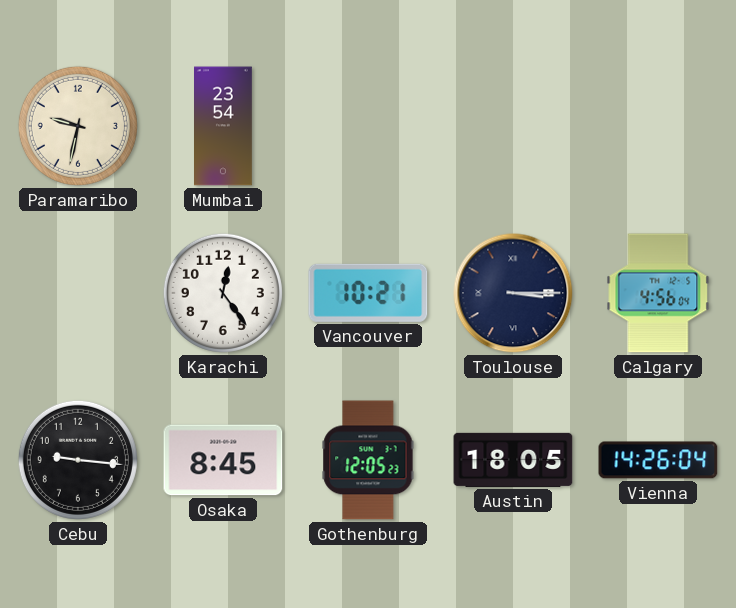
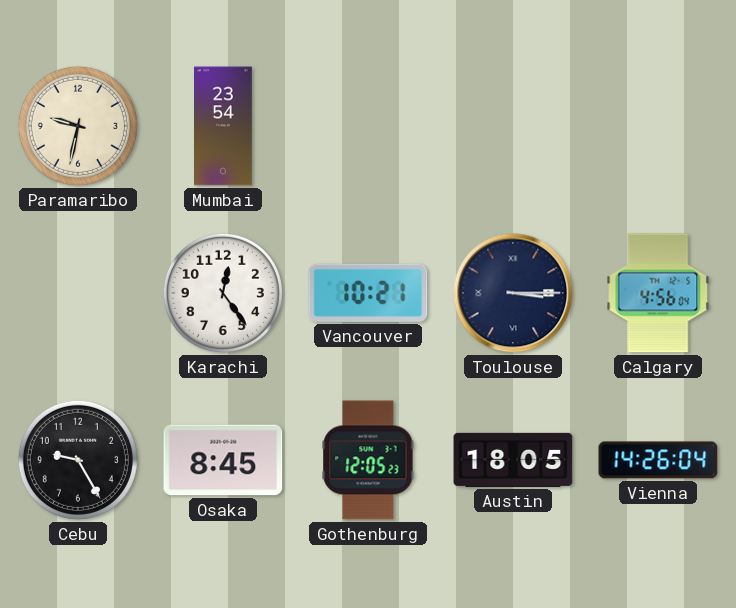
Cebu: 9:16 -> 9:25 (78, 460)
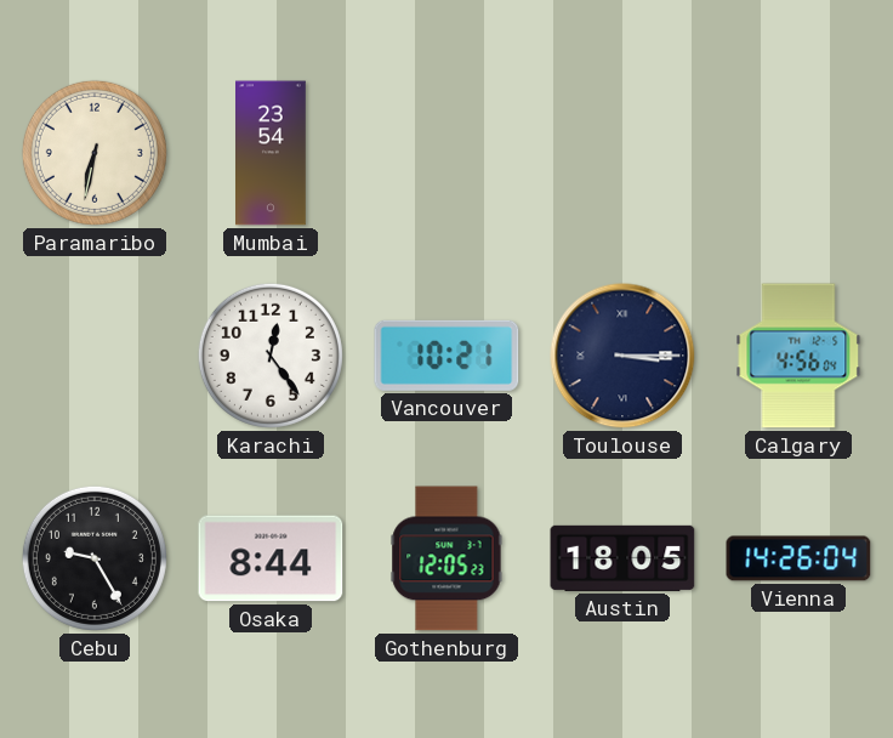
Paramaribo: 9:32 -> 6:32 (95, 153)
Osaka: 8:45 -> 8:44 (271, 558)
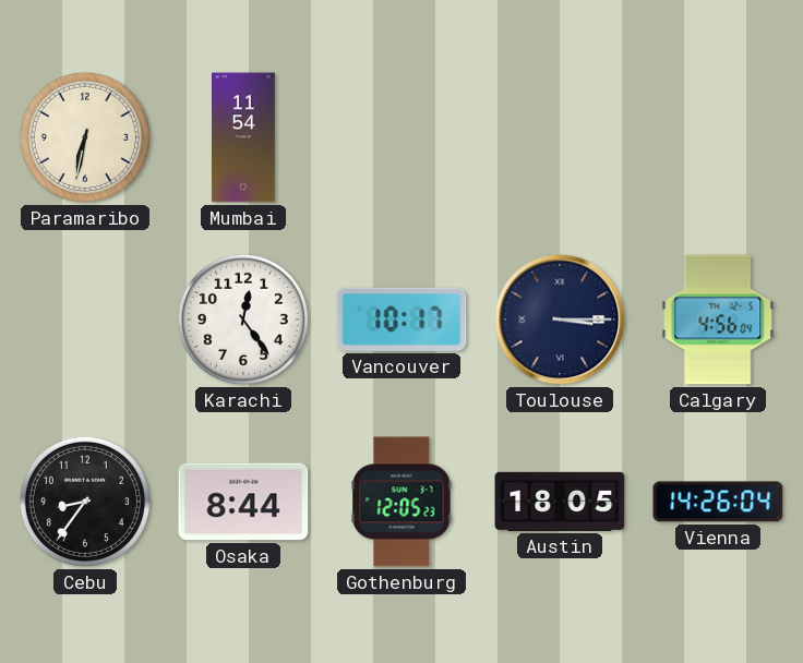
Mumbai: 23:54 -> 11:54 (244, 137)
Vancouver: 10:21 -> 10:17 (401, 320)
Cebu: 9:25 -> 8:36 (85, 502)
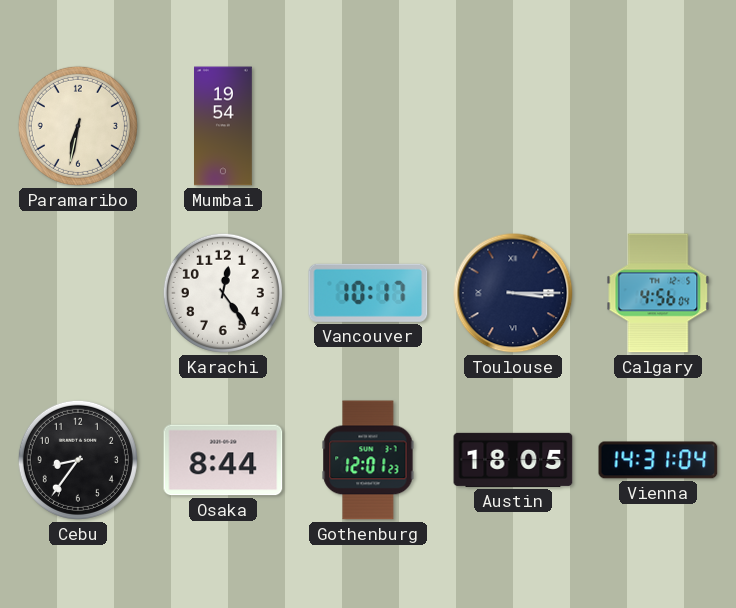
Mumbai: 11:54 -> 19:54 (224, 126)
Gothenburg: 12:05 -> 12:01 (368, 460)
Vienna: 14:26 -> 14:31 (658, 460)
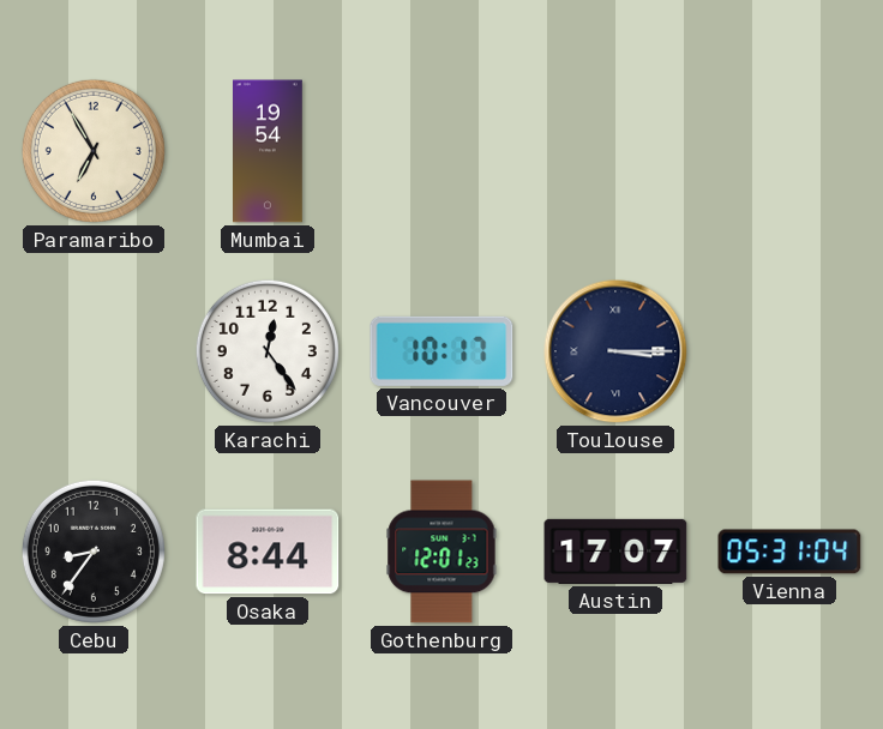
Paramaribo: 6:32 -> 6:55 (94, 151)
Calgary: 4:56 -> none (658, 293)
Austin: 18:05 -> 17:07 (615, 552)
Vienna: 14:31 -> 05:31 (789, 552)
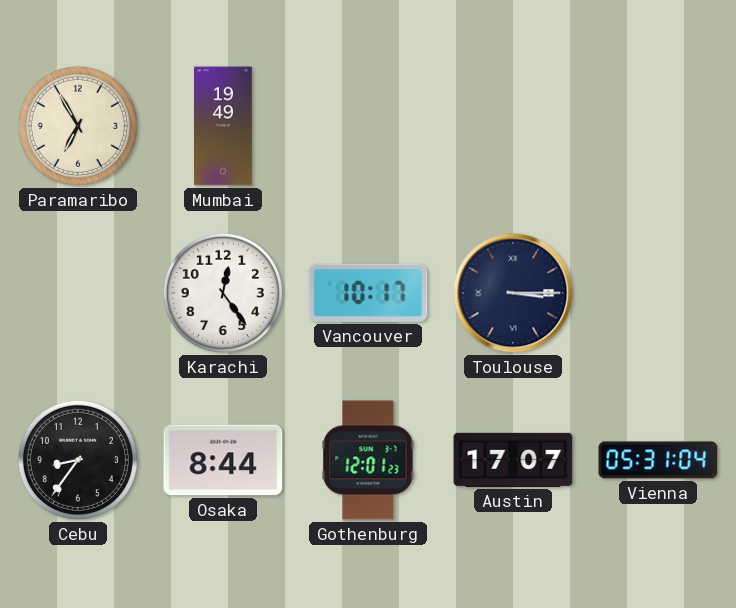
Mumbai: 19:54 -> 19:49 (224, 126)
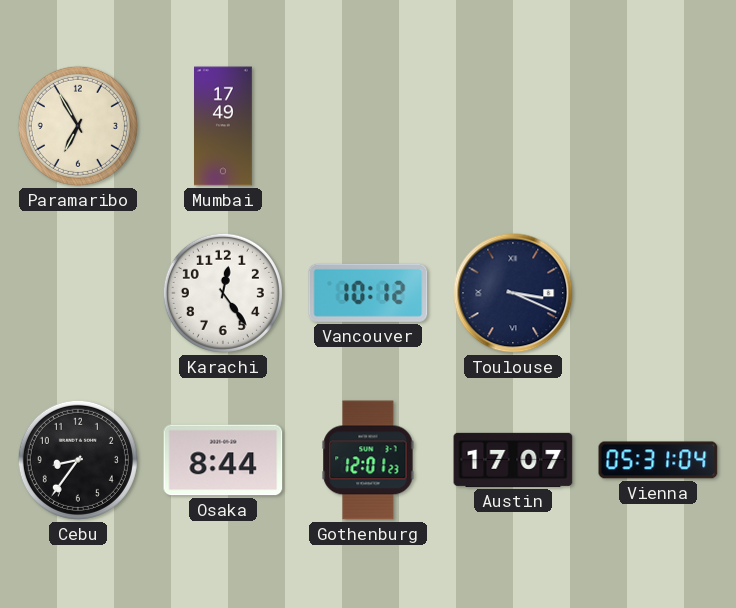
Mumbai: 19:49 -> 17:49 (224, 126)
Vancouver: 10:17 -> 10:12 (368, 293)
Toulouse: 3:15 -> 3:19 (513, 293)
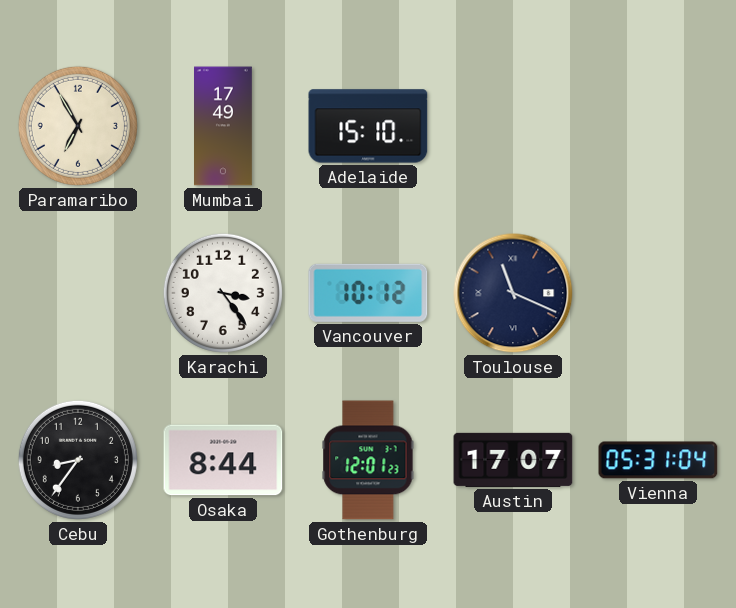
Adelaide: none -> 15:10 (368, 126)
Karachi: 12:24 -> 3:24 (223, 293)
Toulouse: 3:19 -> 11:19 (513, 293)
